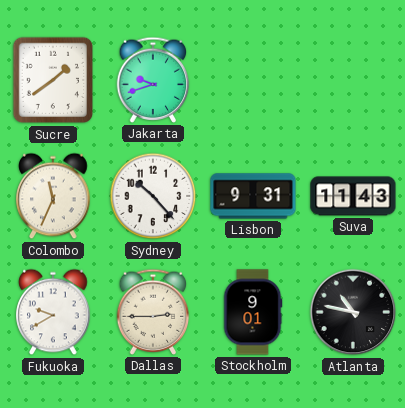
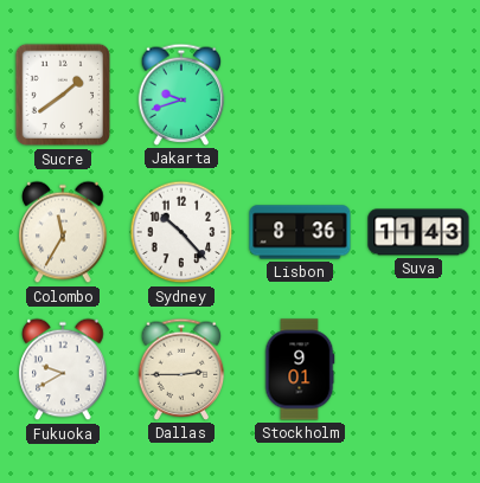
Colombo: 11:34 -> 11:35 (63, 232)
Lisbon: 9:31 -> 8:36 (300, 232)
Atlanta: 10:47 -> none (353, 312)
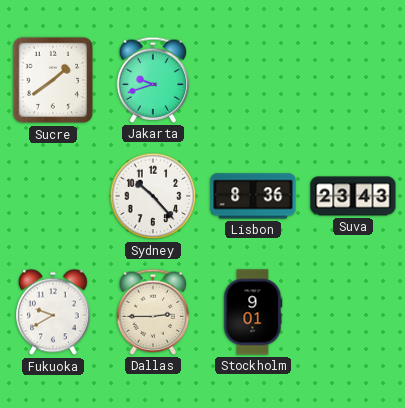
Colombo: 11:35 -> none (63, 232)
Suva: 11:43 -> 23:43 (353, 196)
